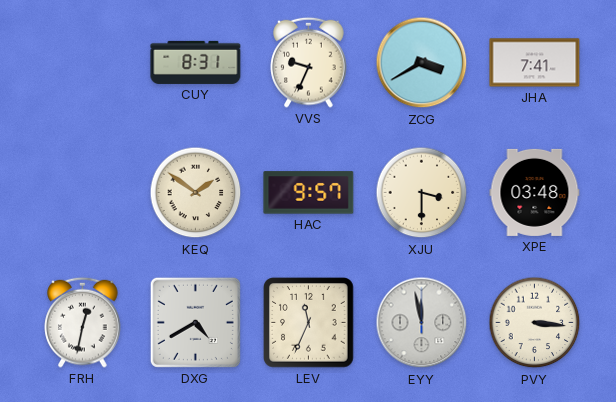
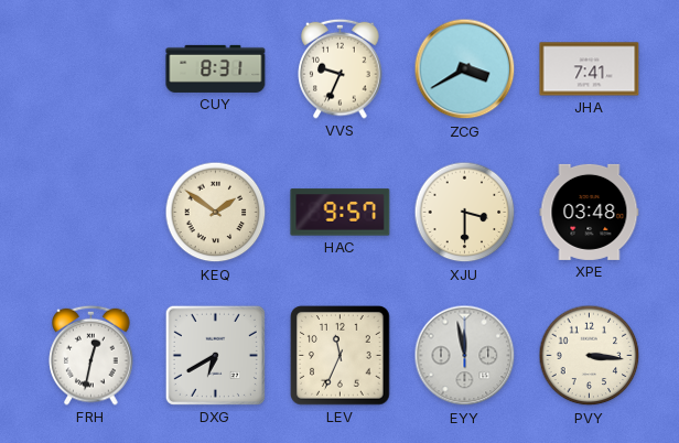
DXG: 4:40 -> 6:40 (215, 355)
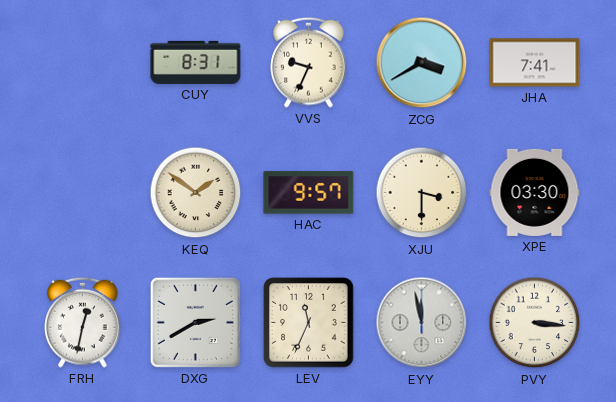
XPE: 03:48 -> 03:30 (535, 192)
DXG: 6:40 -> 2:40 (195, 322)
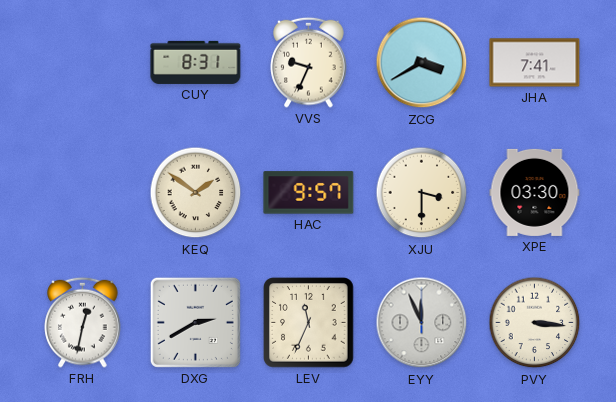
EYY: 11:58 -> 11:56 (422, 323)
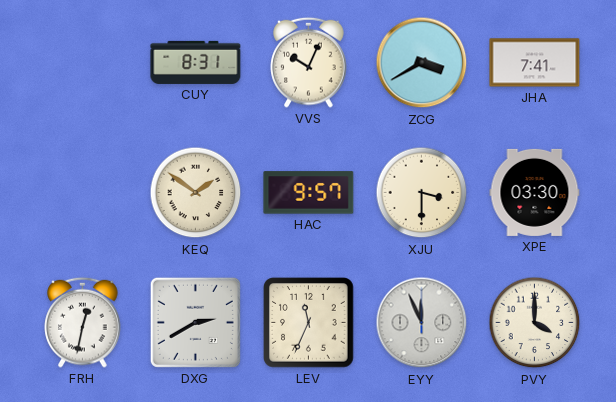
VVS: 9:34 -> 10:04 (309, 62)
PVY: 3:16 -> 4:00 (535, 323)
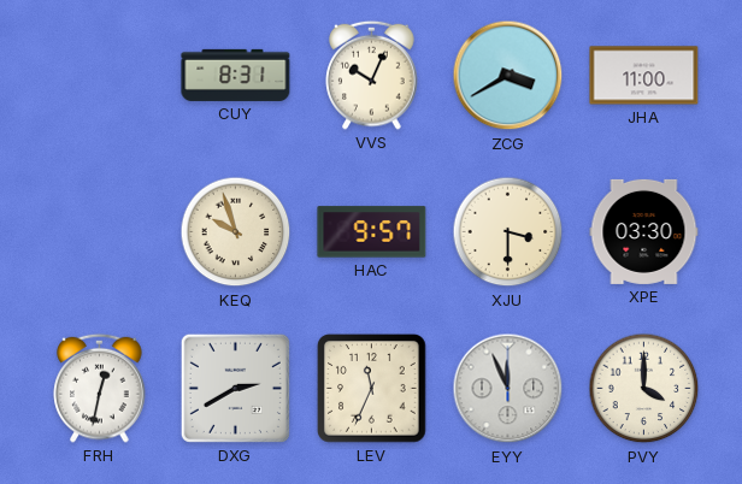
JHA: 7:41 -> 11:00 (644, 76)
KEQ: 1:51 -> 9:57 (236, 232)
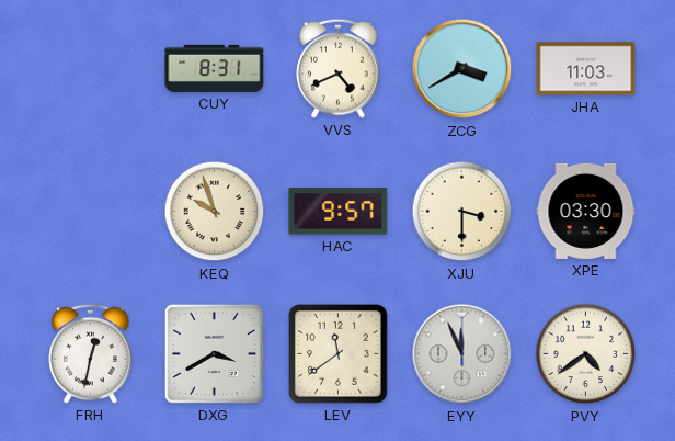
VVS: 10:04 -> 4:41 (339, 68)
JHA: 11:00 -> 11:03 (586, 69)
DXG: 2:40 -> 3:40 (214, 353)
LEV: 11:34 -> 11:39 (339, 354)
PVY: 4:00 -> 4:39 (586, 354)
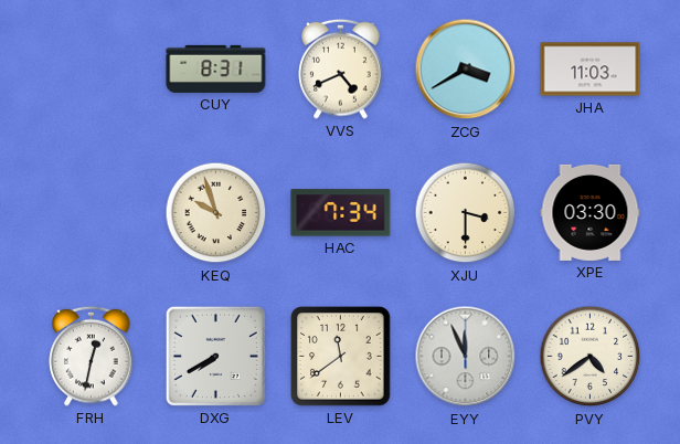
HAC: 9:57 -> 7:34 (341, 213)
DXG: 3:40 -> 7:40 (215, 356)
